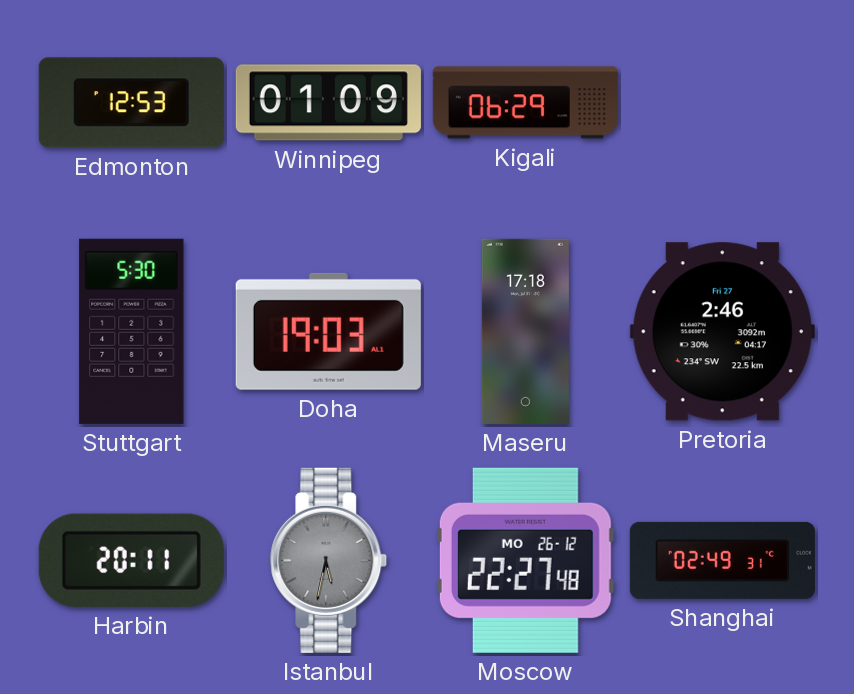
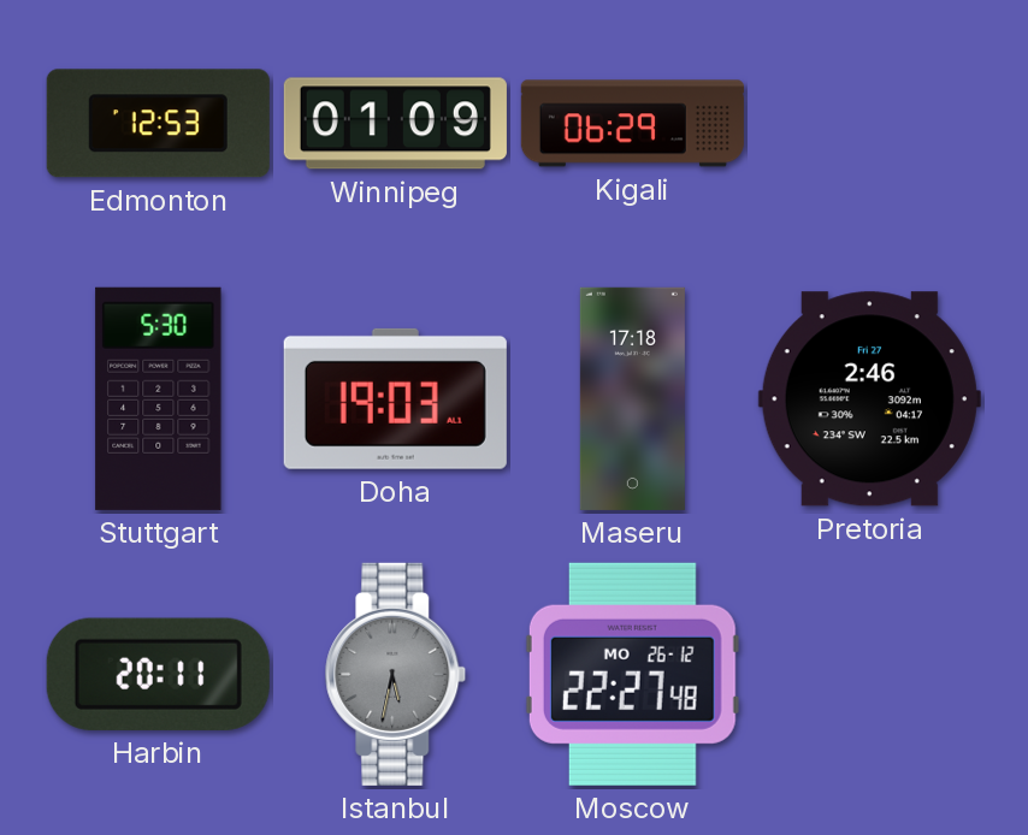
Shanghai: 02:49 -> none (722, 560)
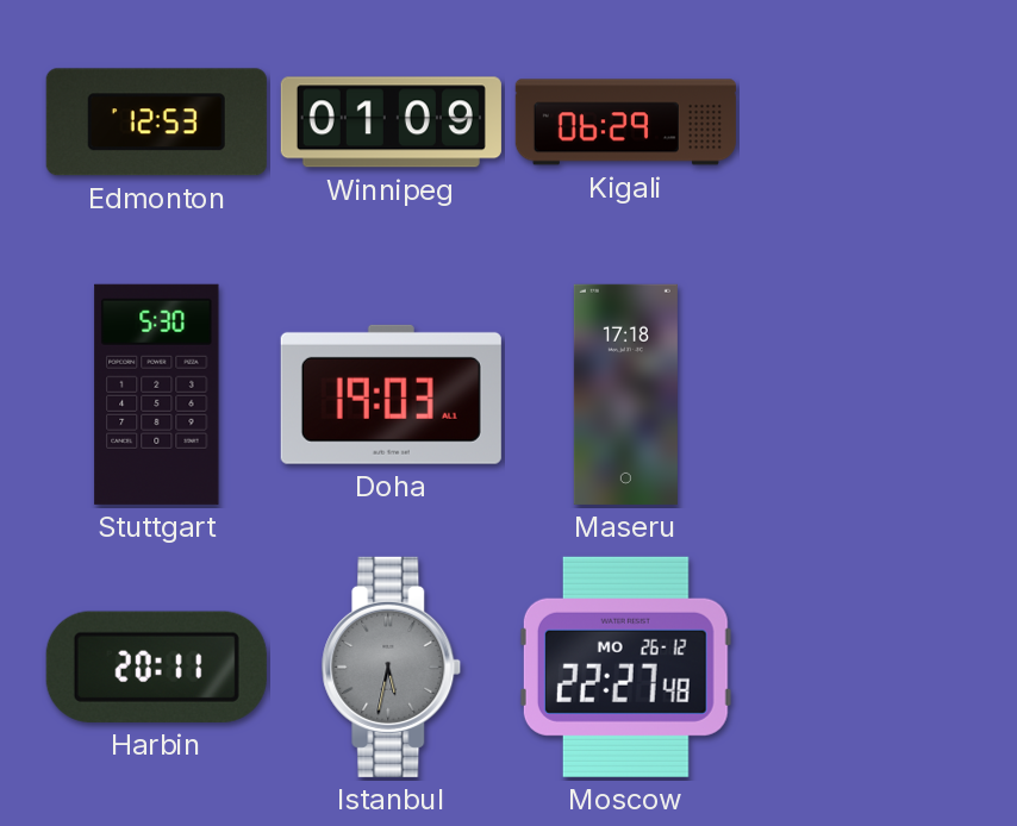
Pretoria: 2:46 -> none (869, 399)
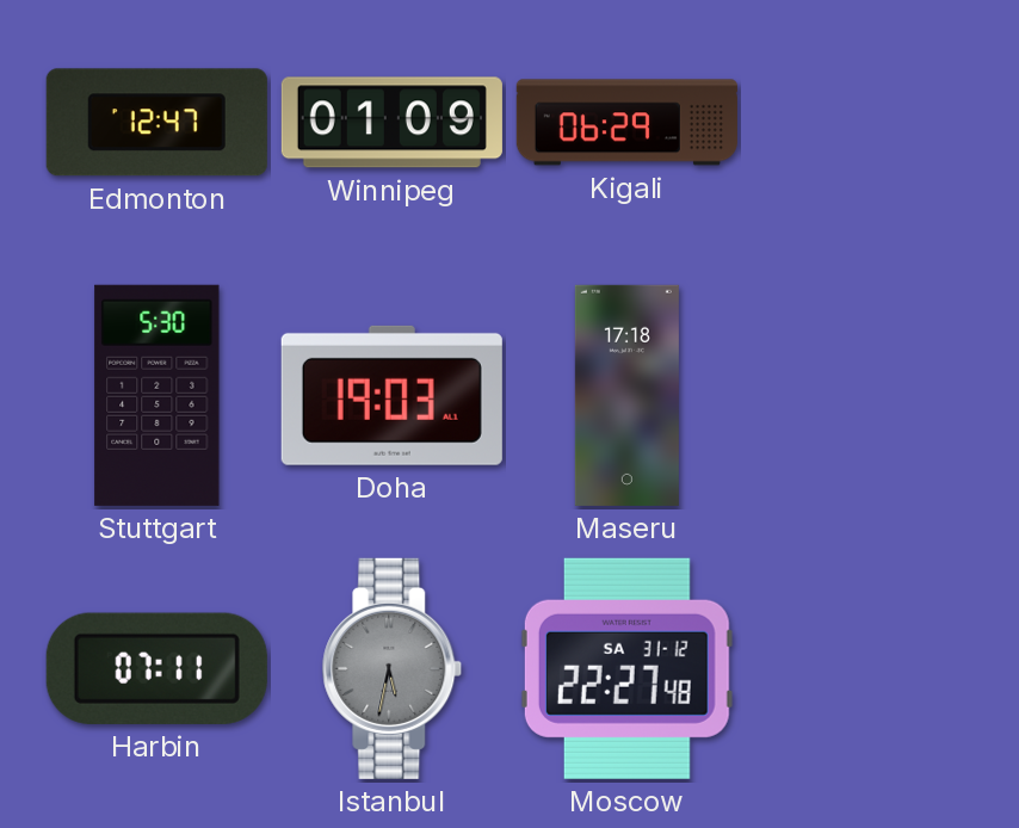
Edmonton: 12:53 -> 12:47 (156, 123)
Harbin: 20:11 -> 07:11 (156, 668)
Moscow date: MO 26-12 -> SA 31-12 (626, 668)
